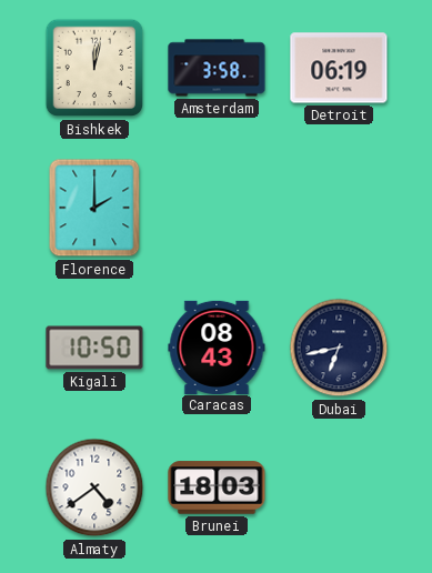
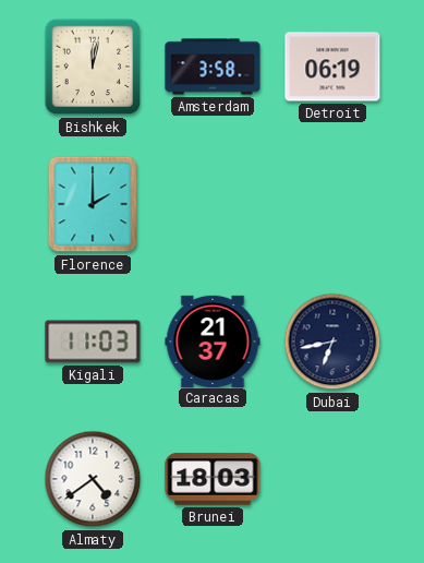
Kigali: 10:50 -> 11:03 (93, 342)
Caracas: 08:43 -> 21:37 (213, 340)
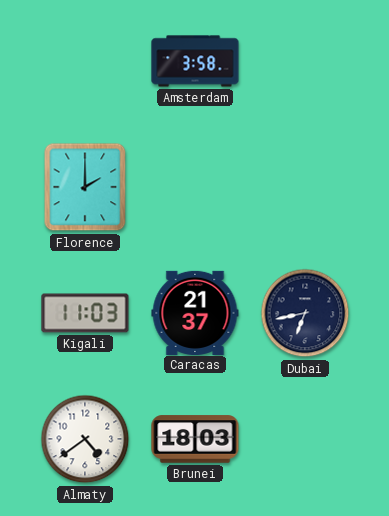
Bishkek: 12:02 -> none (93, 67)
Detroit: 06:19 -> none (332, 67)
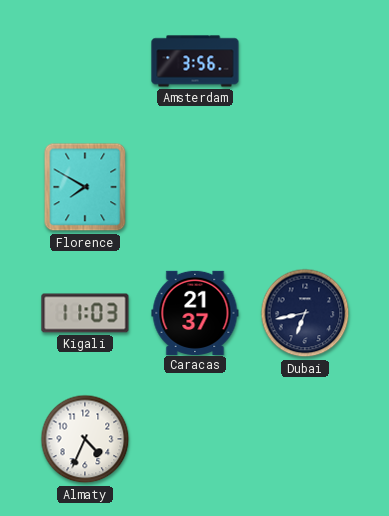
Amsterdam: 3:58 -> 3:56 (195, 61)
Florence: 2:00 -> 7:50 (85, 187)
Almaty: 4:39 -> 4:34 (85, 439)
Brunei: 18:03 -> none (195, 439)
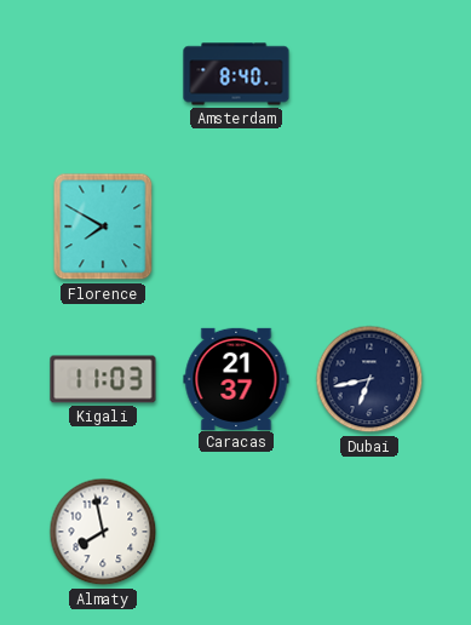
Amsterdam: 3:56 -> 8:40 (236, 74)
Almaty: 4:34 -> 7:58 (103, 532)
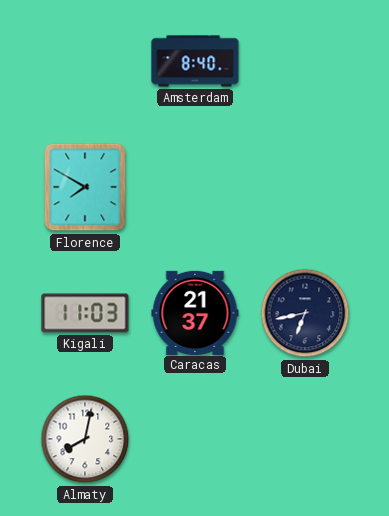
Almaty: 7:58 -> 8:02 (85, 439)
